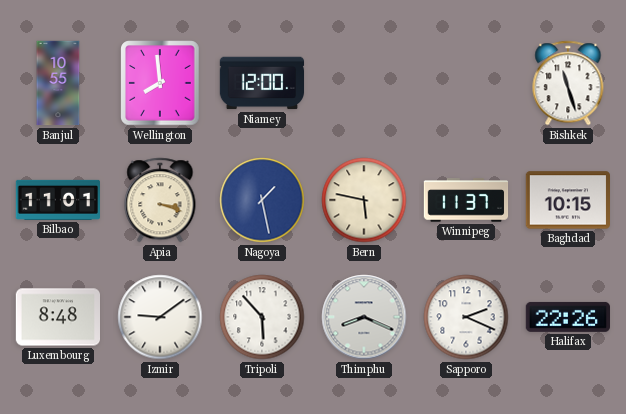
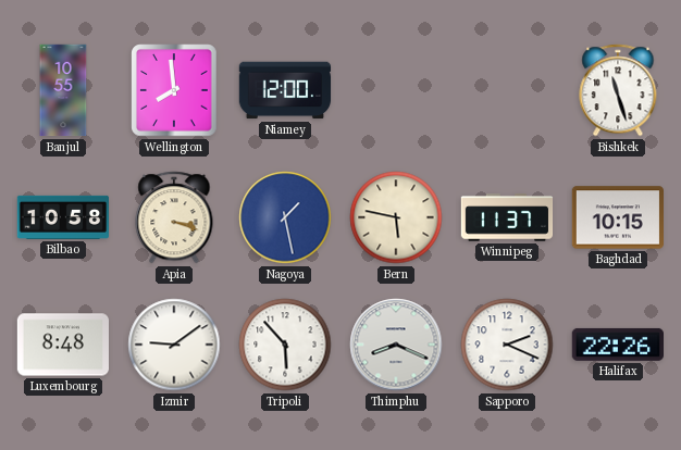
Bilbao: 11:01 -> 10:58 (62, 217)
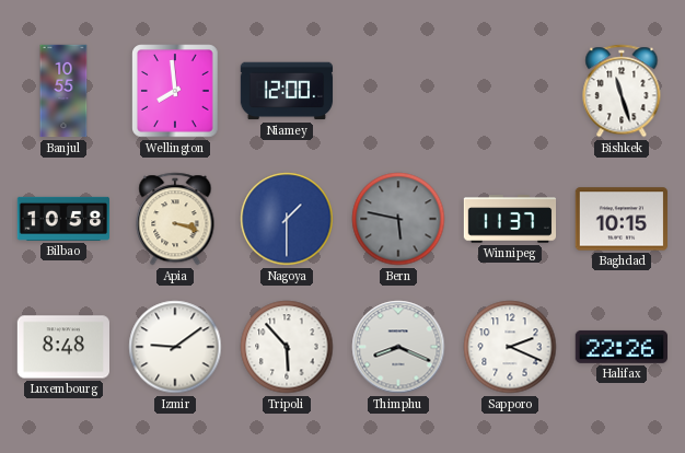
Nagoya: 1:28 -> 1:30 (287, 219)
Bern dial: cream -> grey (398, 219)
